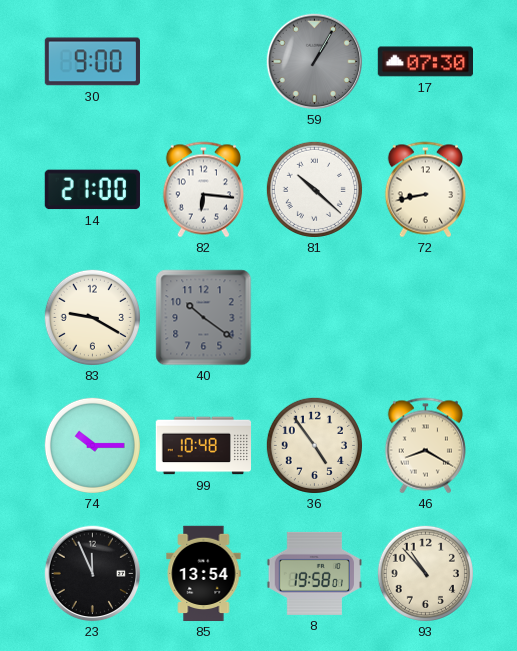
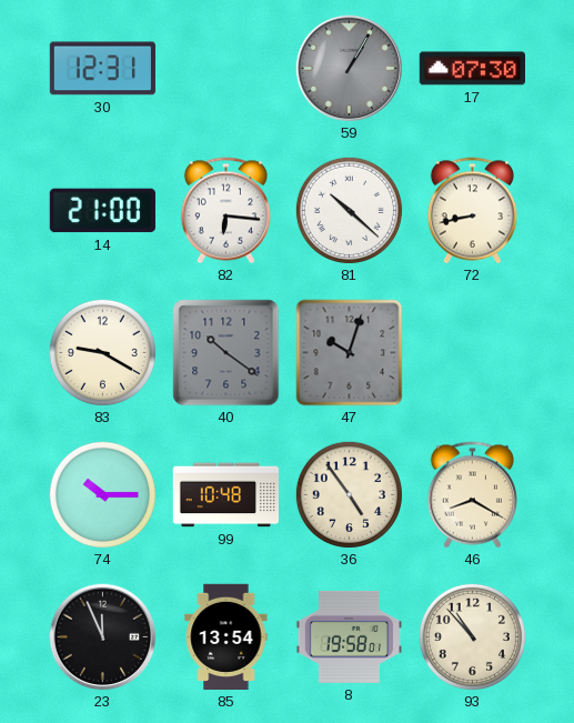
30: 9:00 -> 12:31 (102, 69)
47: none -> 10:03 (350, 353)
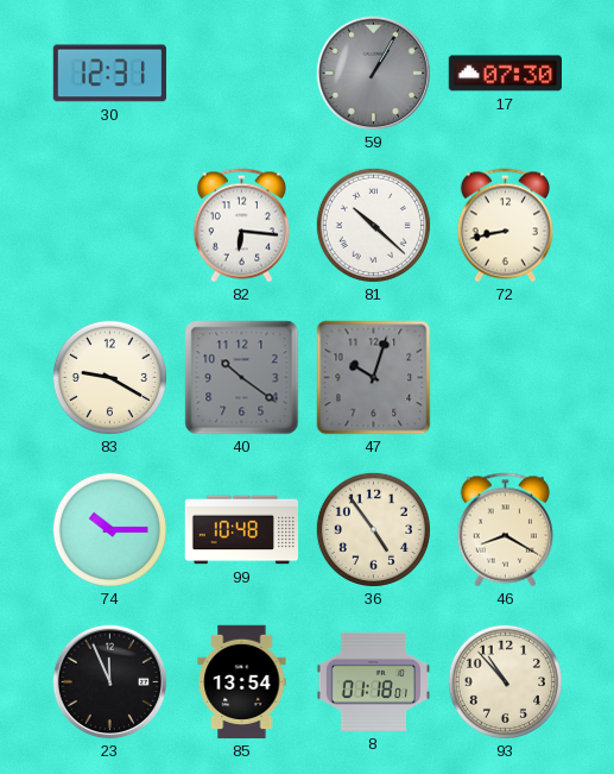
14: 21:00 -> none (102, 211)
8: 19:58 -> 01:18 (373, 681)
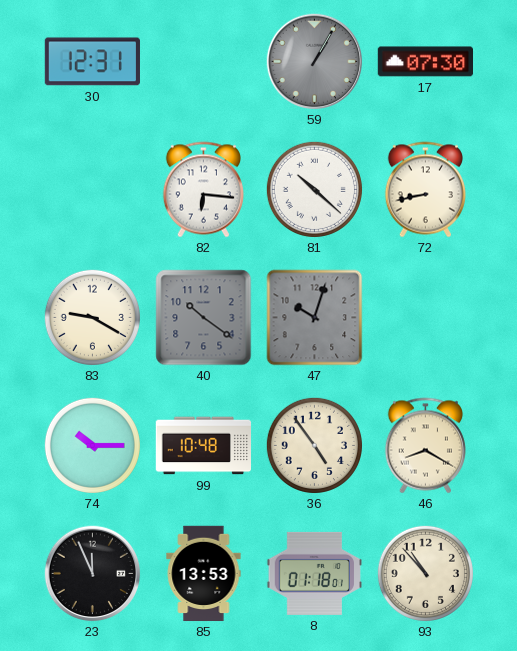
85: 13:54 -> 13:53 (204, 574)
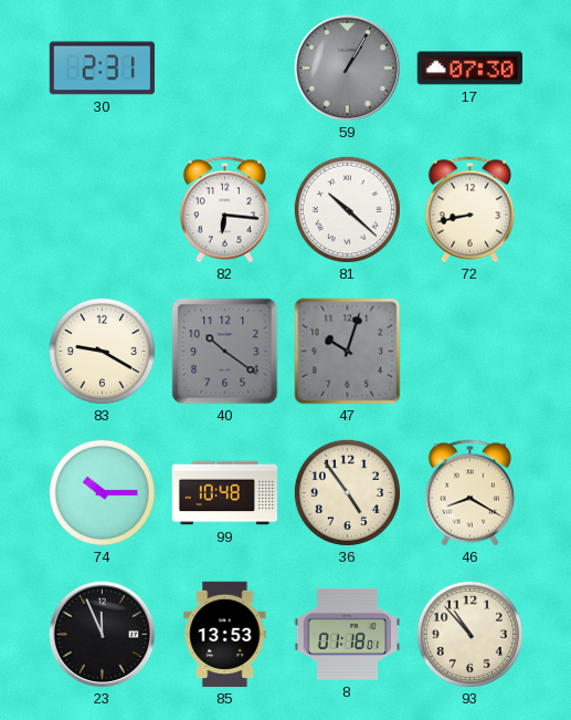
30: 12:31 -> 2:31 (102, 69)
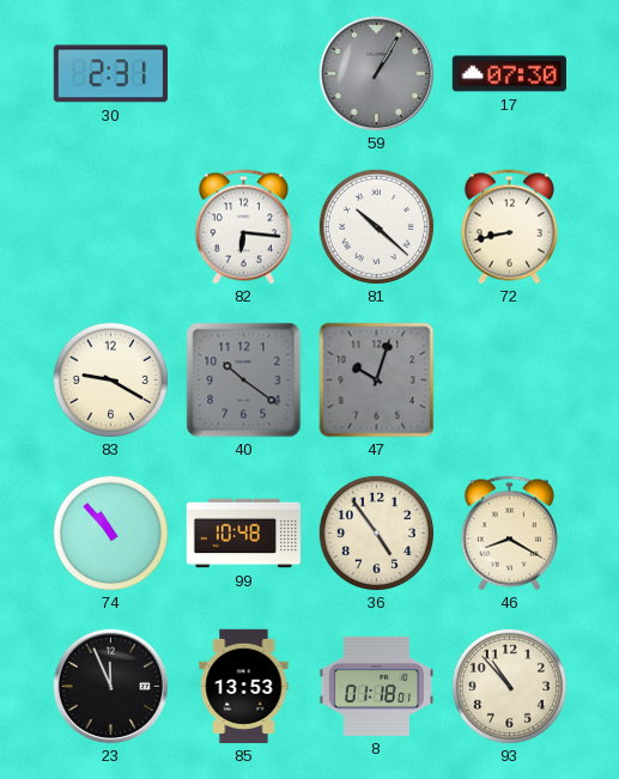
74: 10:15 -> 10:53 (110, 532)
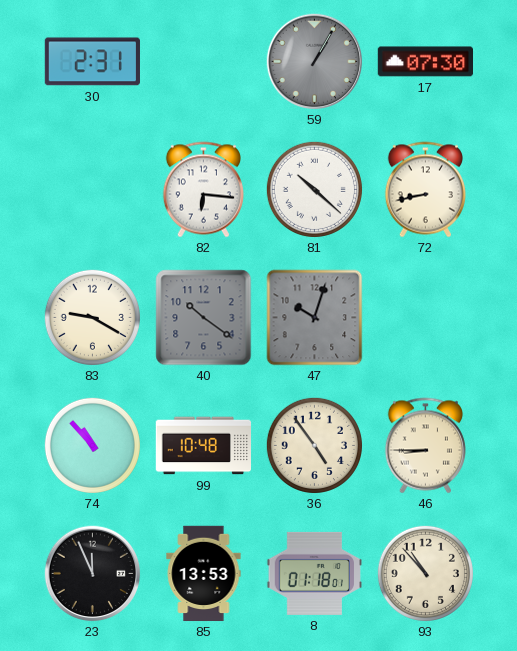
46: 8:20 -> 8:45 (425, 446)
